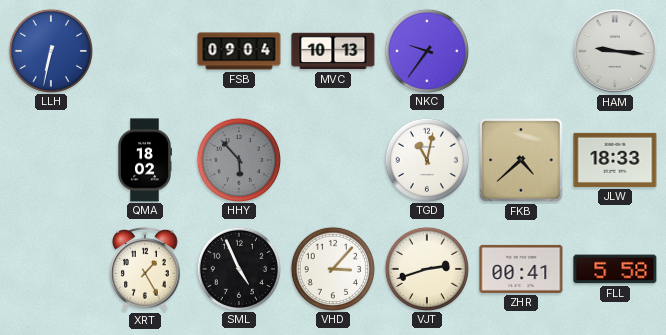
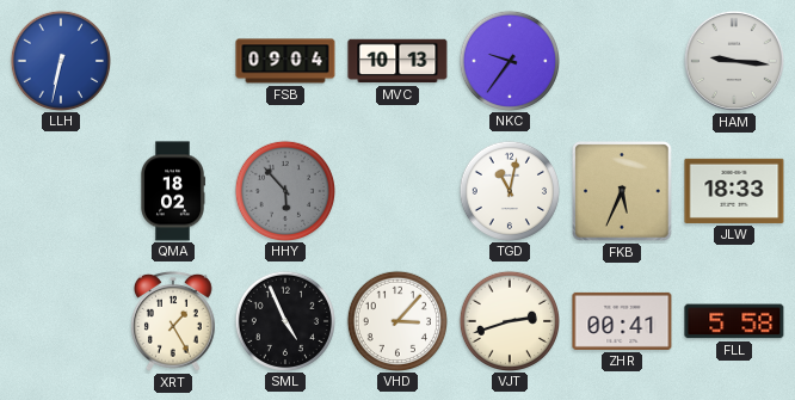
FKB: 4:38 -> 5:34 (622, 191)
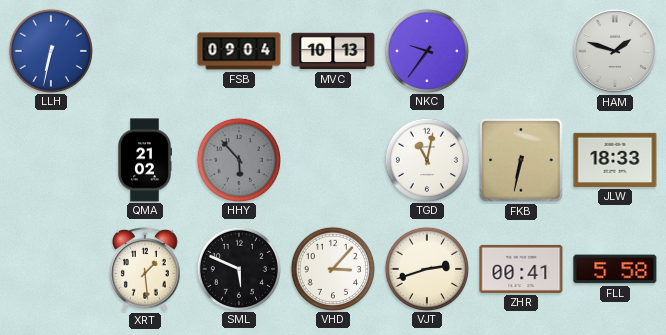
HAM: 9:16 -> 1:48 (615, 51)
QMA: 18:02 -> 21:02 (145, 160)
FKB: 5:34 -> 6:32 (521, 160)
XRT: 1:25 -> 1:29 (146, 269)
SML: 4:56 -> 5:49 (238, 268)
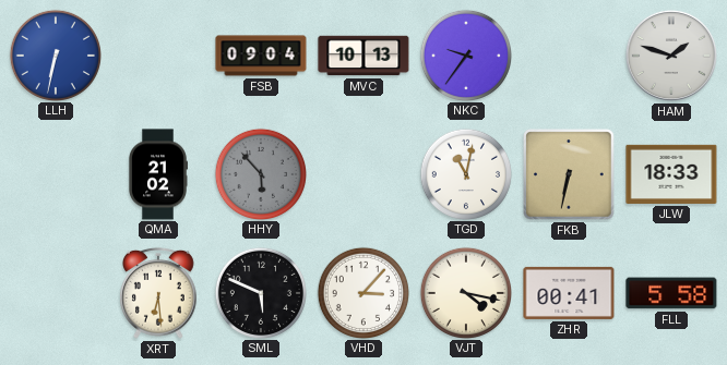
XRT: 1:29 -> 6:29 (159, 293)
VJT: 2:42 -> 4:17 (465, 292)
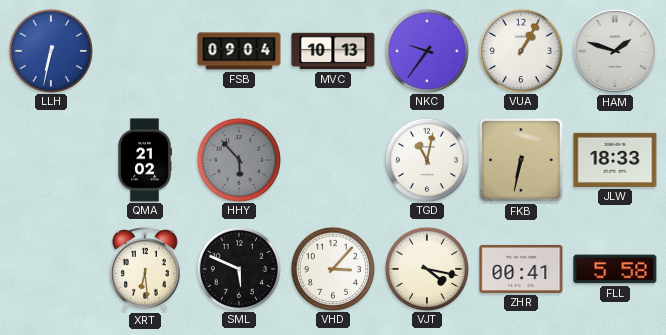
VUA: none -> 1:05 (520, 50)
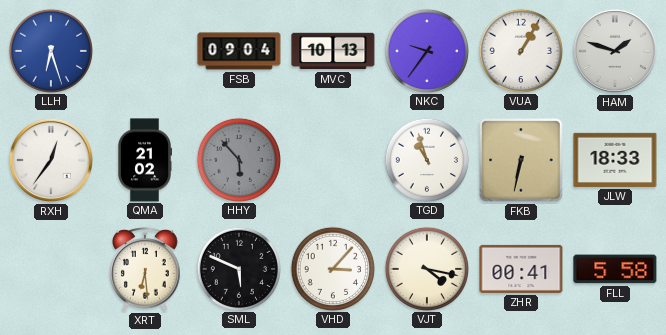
LLH: 6:32 -> 6:27 (50, 50)
RXH: none -> 12:36 (51, 160)
TGD: 11:02 -> 10:57 (426, 159)
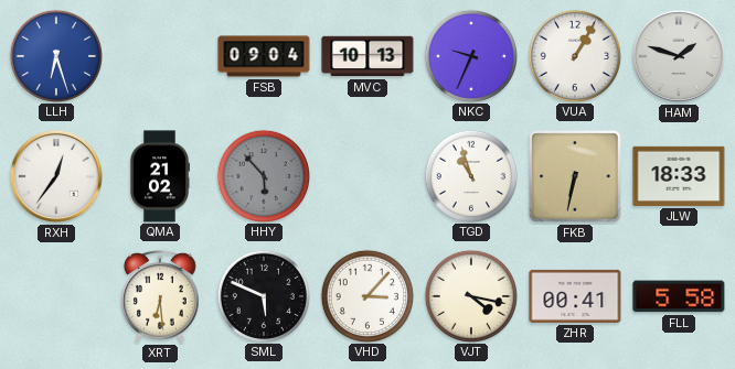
NKC: 9:36 -> 9:34 (470, 55)
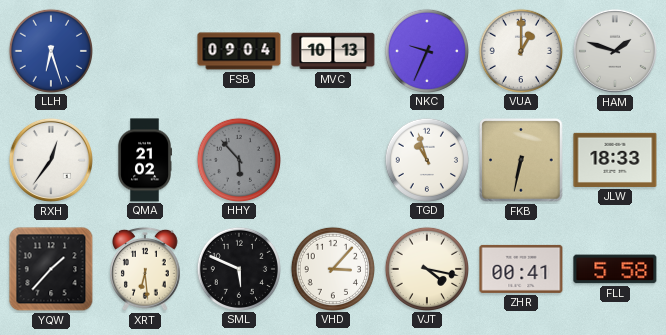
VUA: 1:05 -> 1:00 (520, 50)
YQW: none -> 1:37 (51, 269)
